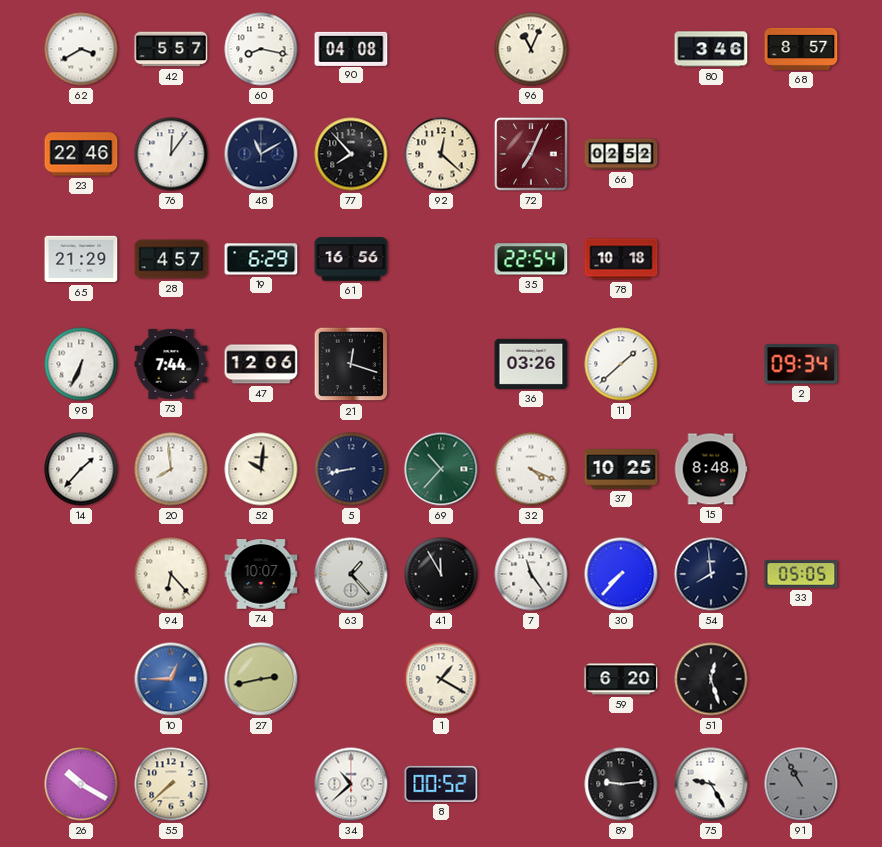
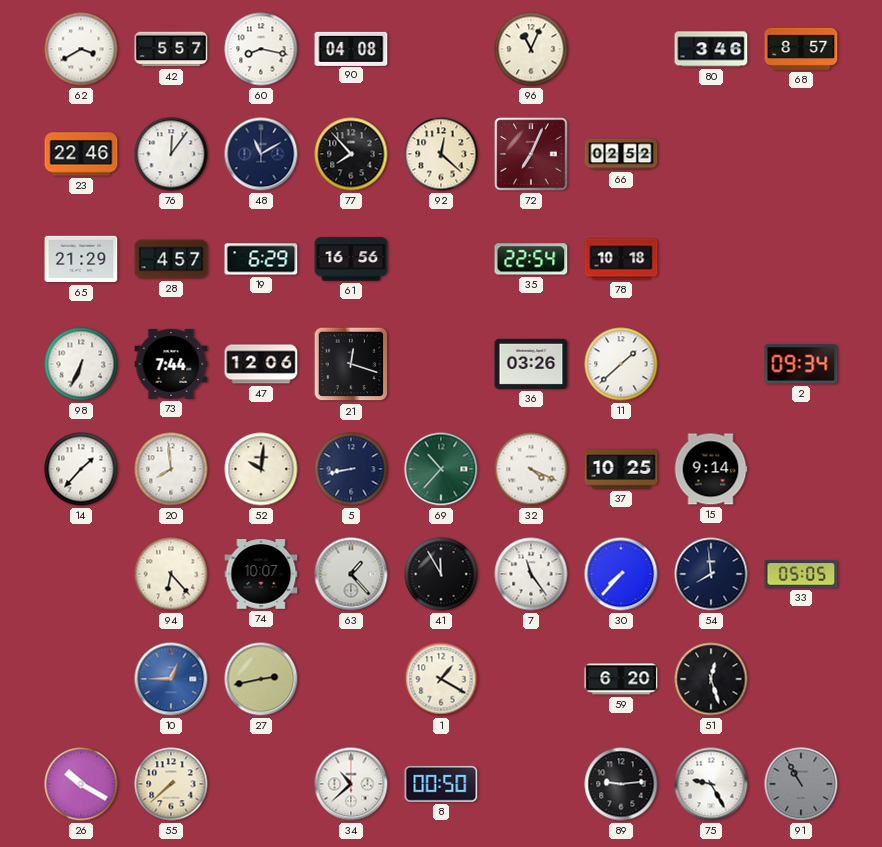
15: 8:48 -> 9:14 (711, 469)
8: 00:52 -> 00:50 (441, 784)
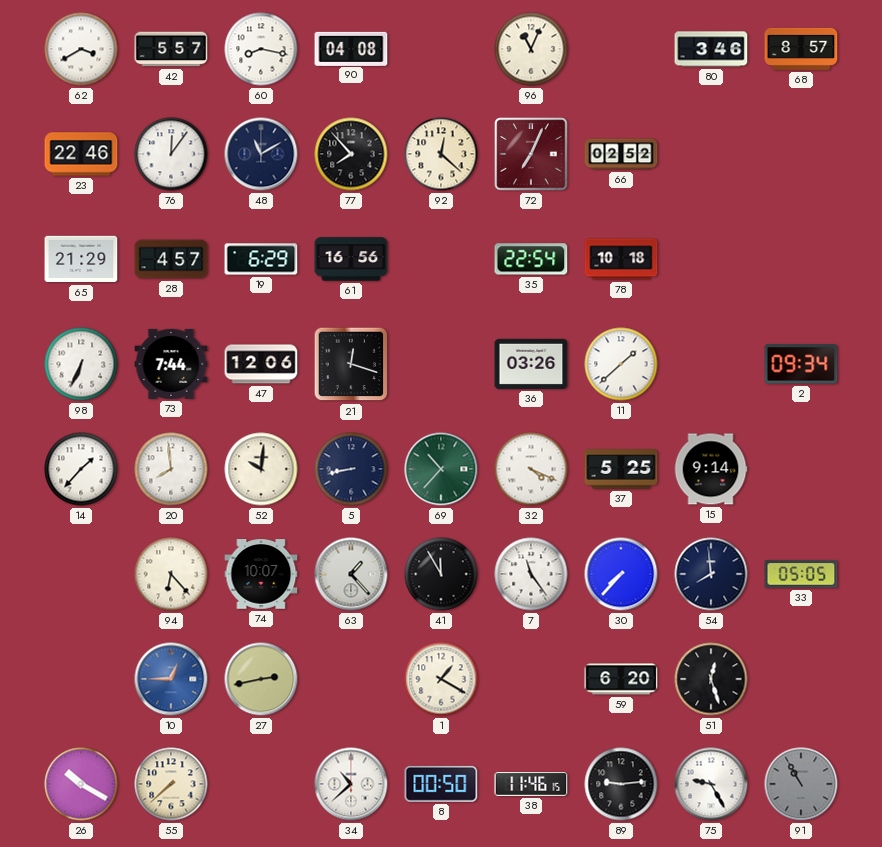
37: 10:25 -> 5:25 (621, 469)
38: none -> 11:46 (531, 785)
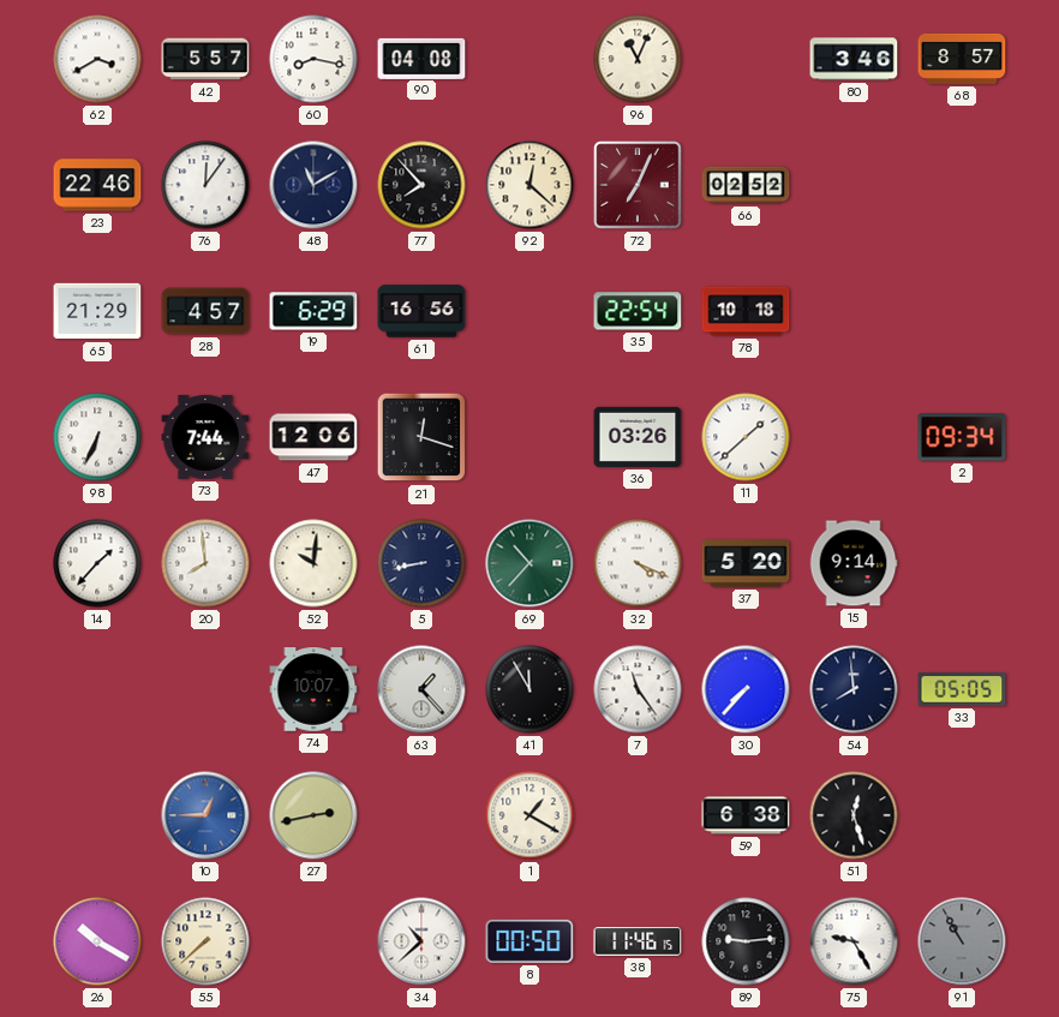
37: 5:25 -> 5:20 (746, 563)
94: 6:23 -> none (171, 574)
59: 6:20 -> 6:38 (746, 815)
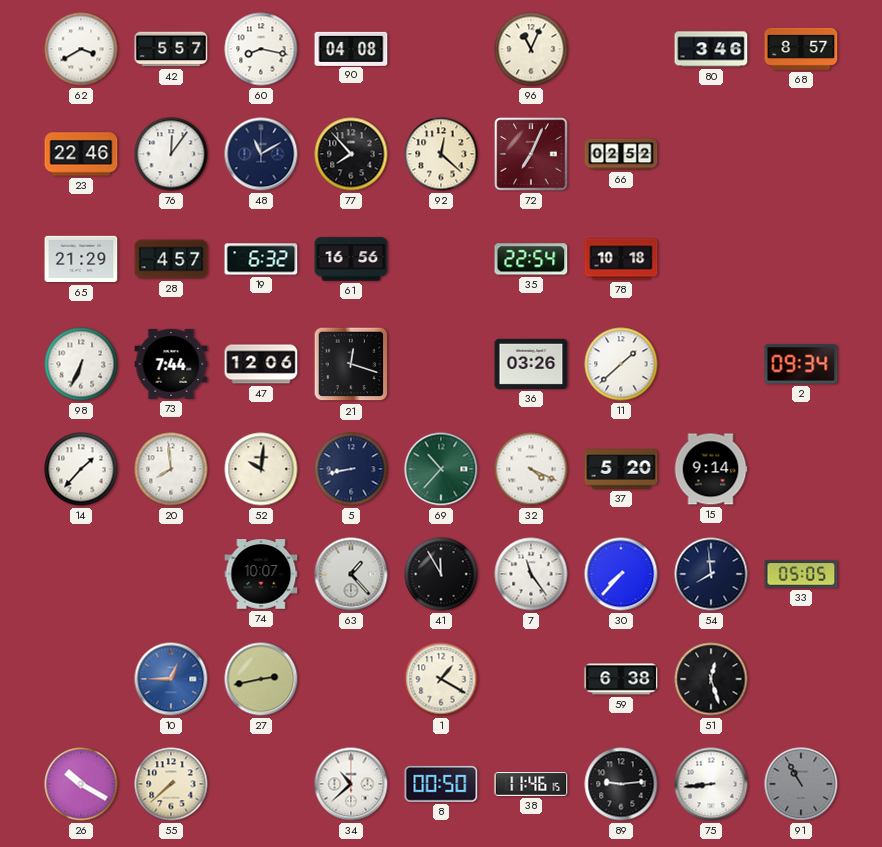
19: 6:29 -> 6:32 (261, 259)
75: 9:25 -> 8:44 (711, 784)
